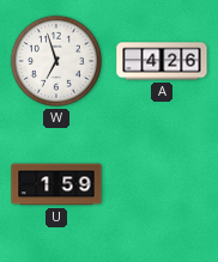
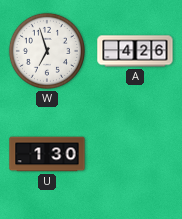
U: 1:59 -> 1:30 (47, 154)
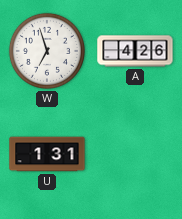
U: 1:30 -> 1:31 (47, 154)
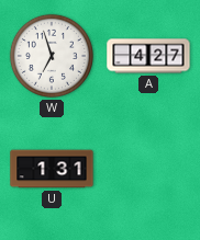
A: 4:26 -> 4:27 (148, 56)
